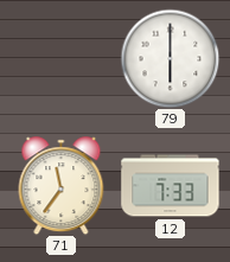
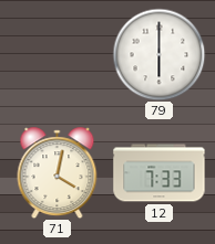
71: 11:36 -> 4:02 (58, 173)
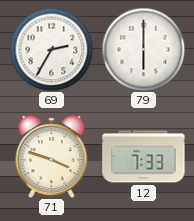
69: none -> 2:35 (51, 49)
71: 4:02 -> 3:48 (52, 157)
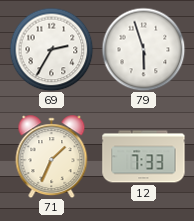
79: 6:00 -> 5:57 (143, 49)
71: 3:48 -> 1:34 (52, 157)
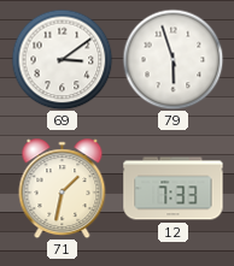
69: 2:35 -> 3:09 (62, 59)
71: 1:34 -> 1:32 (63, 189)
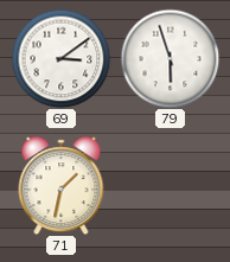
12: 7:33 -> none (174, 189)
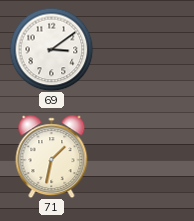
79: 5:57 -> none (170, 58)
